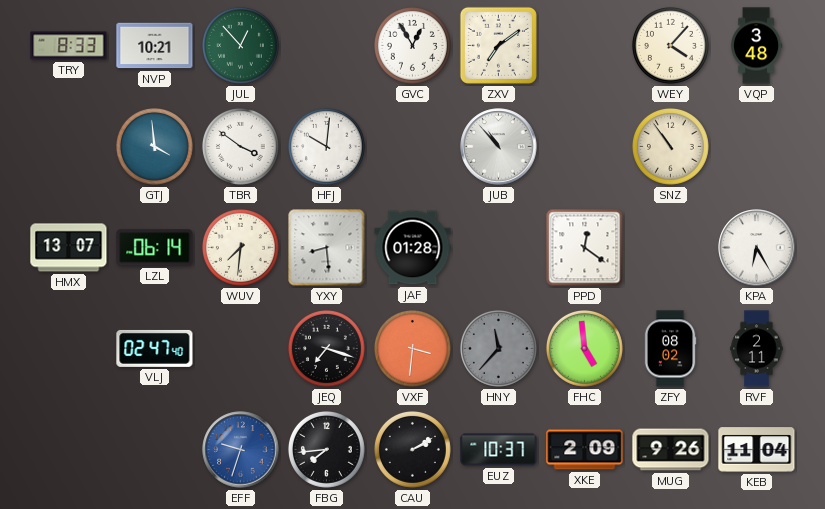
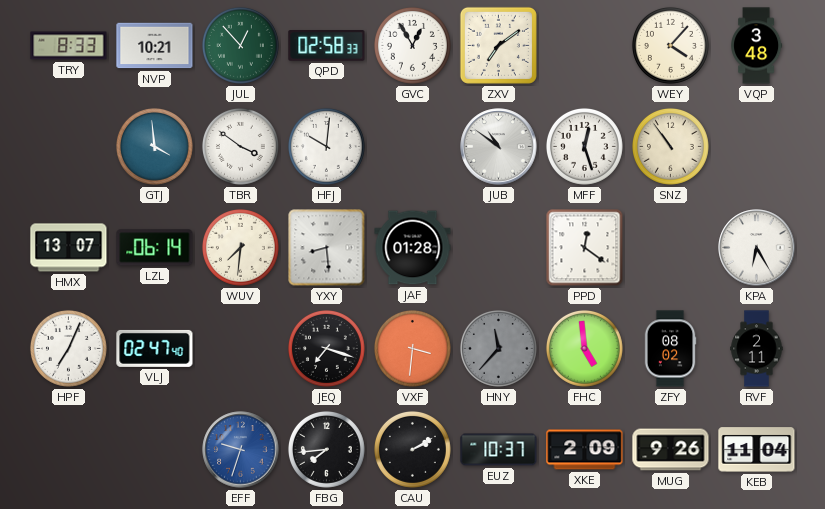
QPD: none -> 02:58 (327, 46)
JUB: 10:53 -> 10:51 (499, 147)
MFF: none -> 12:27 (584, 146)
HPF: none -> 7:04 (68, 348)
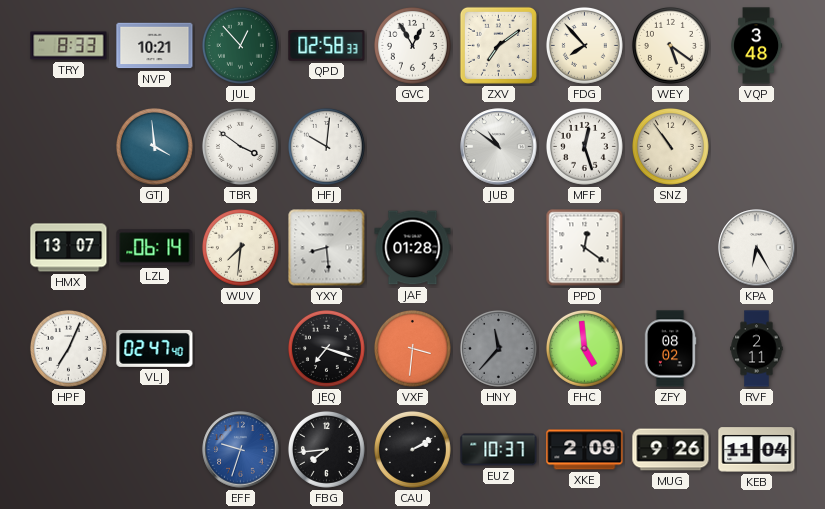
FDG: none -> 7:53 (584, 45)
WEY: 4:07 -> 5:21 (670, 45)
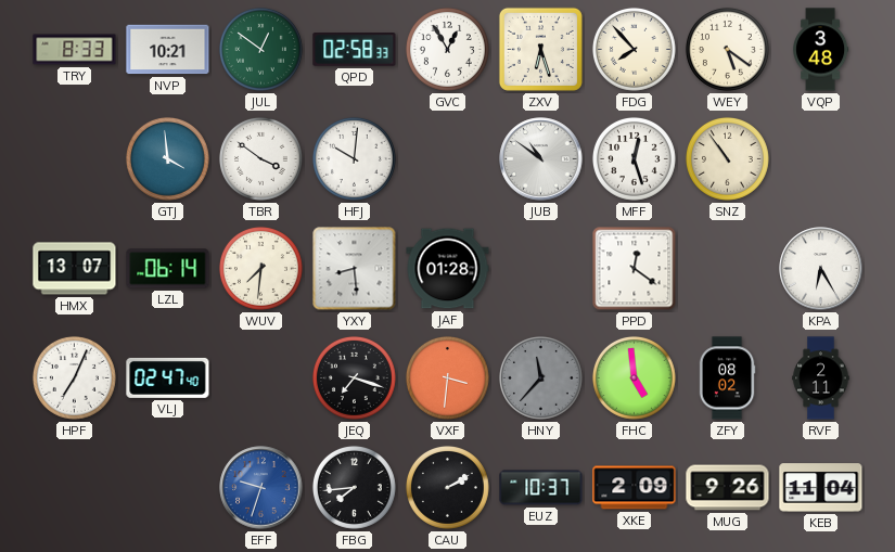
JUL: 12:53 -> 12:51 (260, 49)
ZXV: 7:09 -> 6:27 (540, 49)
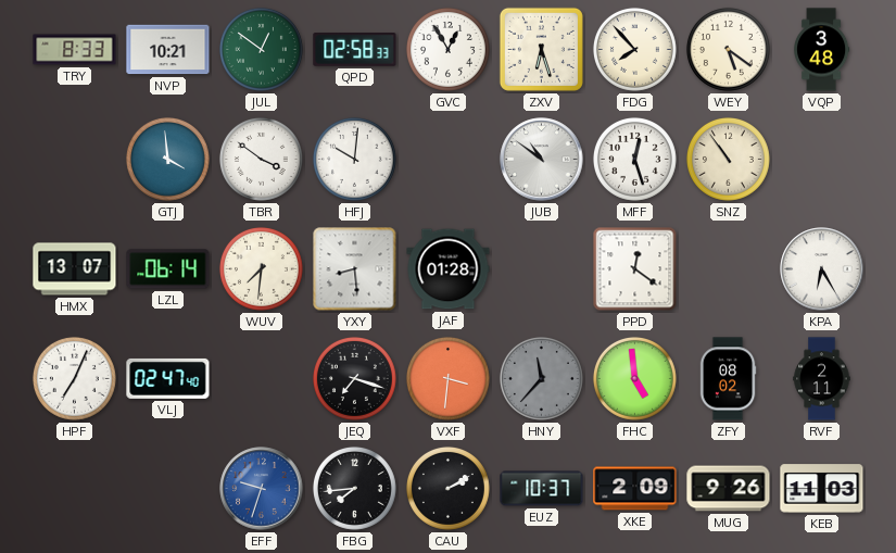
KEB: 11:04 -> 11:03 (822, 489)
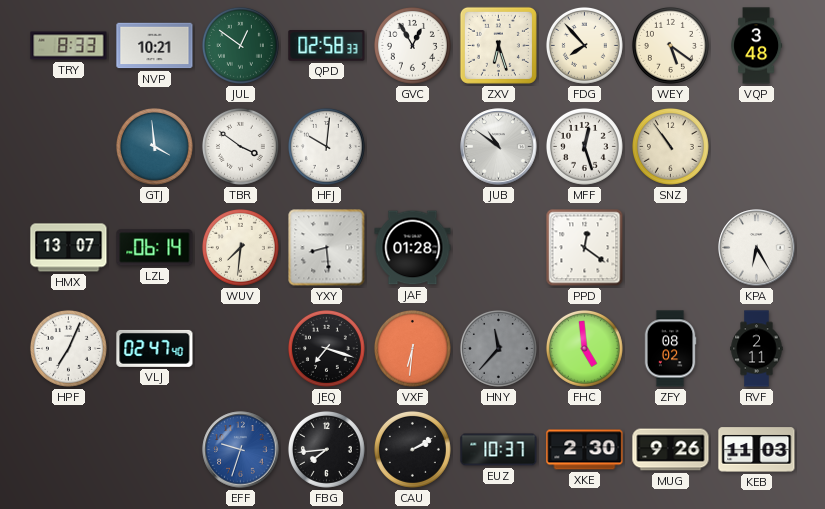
VXF: 3:31 -> 6:31 (412, 348)
XKE: 2:09 -> 2:30 (585, 450)
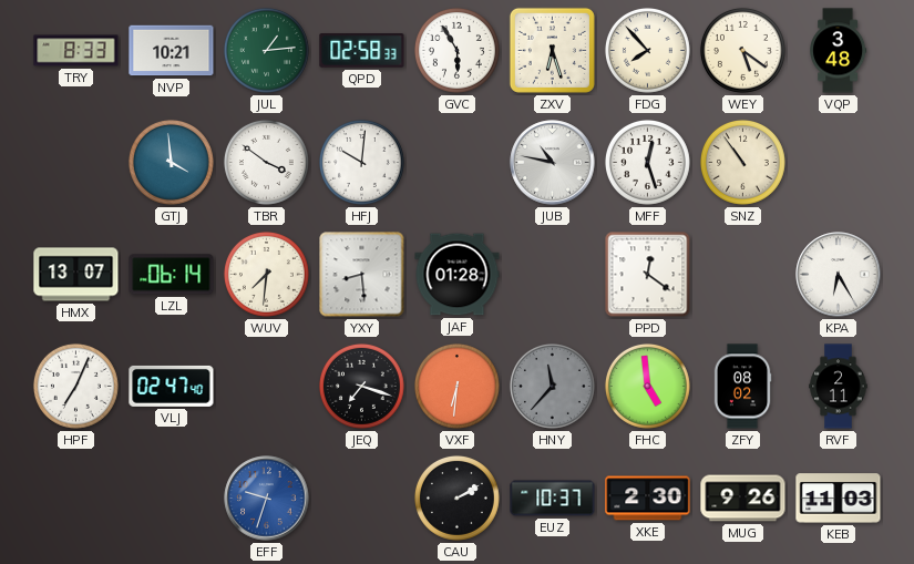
JUL: 12:51 -> 1:14 (266, 50)
GVC: 12:55 -> 5:55 (456, 50)
JUB: 10:51 -> 10:47 (553, 163)
FBG: 7:44 -> none (326, 449)
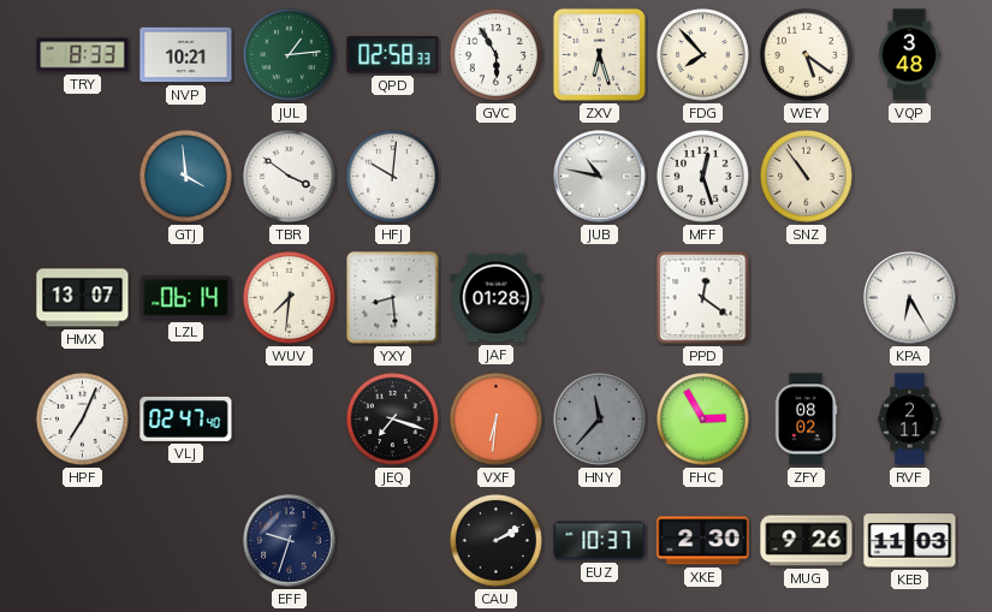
FHC: 4:59 -> 2:55 (702, 418)
EFF dial: blue -> navy (290, 541)
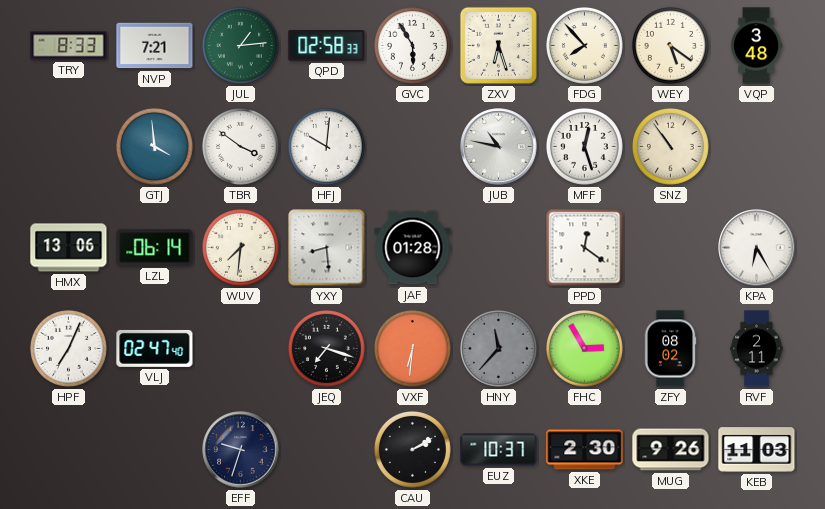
NVP: 10:21 -> 7:21 (155, 46)
HMX: 13:07 -> 13:06 (69, 248)
